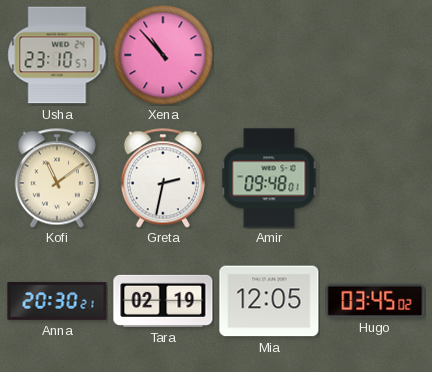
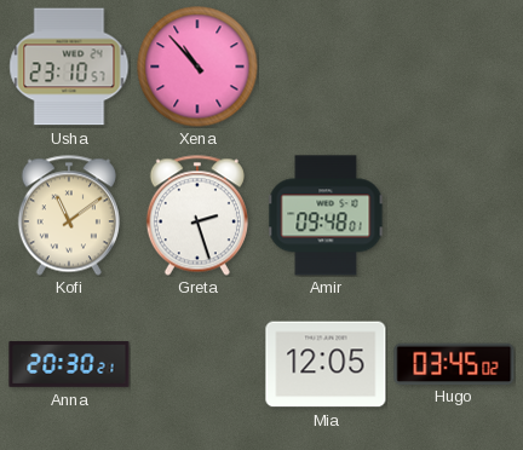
Greta: 2:32 -> 2:27 (197, 215)
Tara: 02:19 -> none (163, 301)
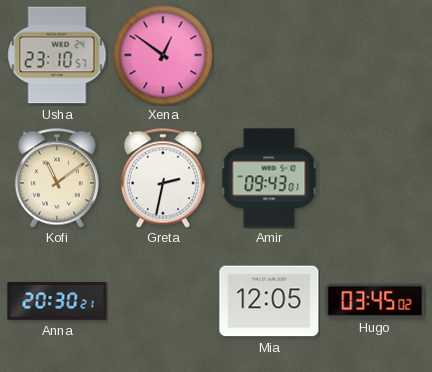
Xena: 10:53 -> 12:51 (163, 55)
Greta: 2:27 -> 2:32 (163, 178)
Amir: 09:48 -> 09:43 (269, 178)
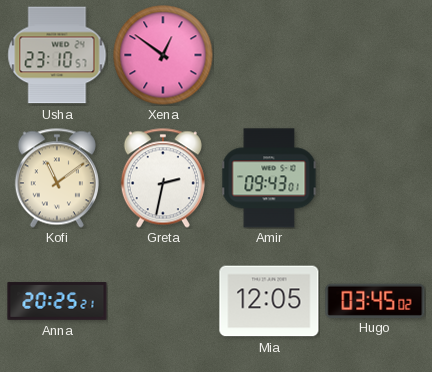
Anna: 20:30 -> 20:25 (57, 301)
